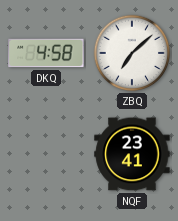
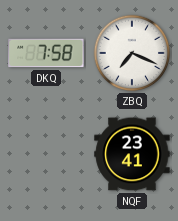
DKQ: 4:58 -> 7:58 (46, 53)
ZBQ: 7:08 -> 7:19 (132, 53)
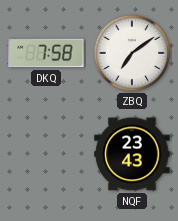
ZBQ: 7:19 -> 7:09 (132, 53)
NQF: 23:41 -> 23:43 (132, 154)
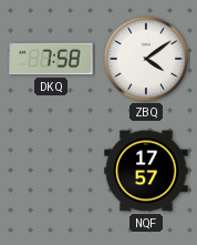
ZBQ: 7:09 -> 4:09 (146, 59)
NQF: 23:43 -> 17:57 (146, 171)
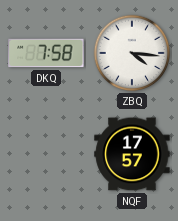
ZBQ: 4:09 -> 4:16 (132, 53)
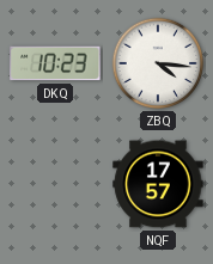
DKQ: 7:58 -> 10:23 (55, 63)
